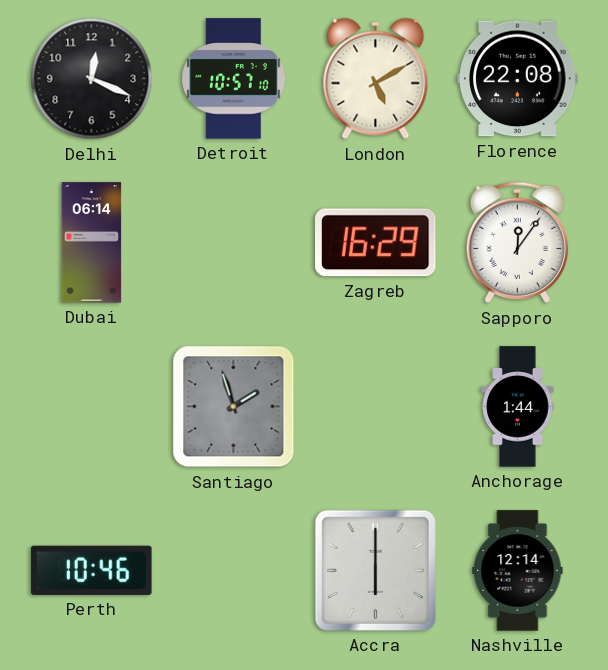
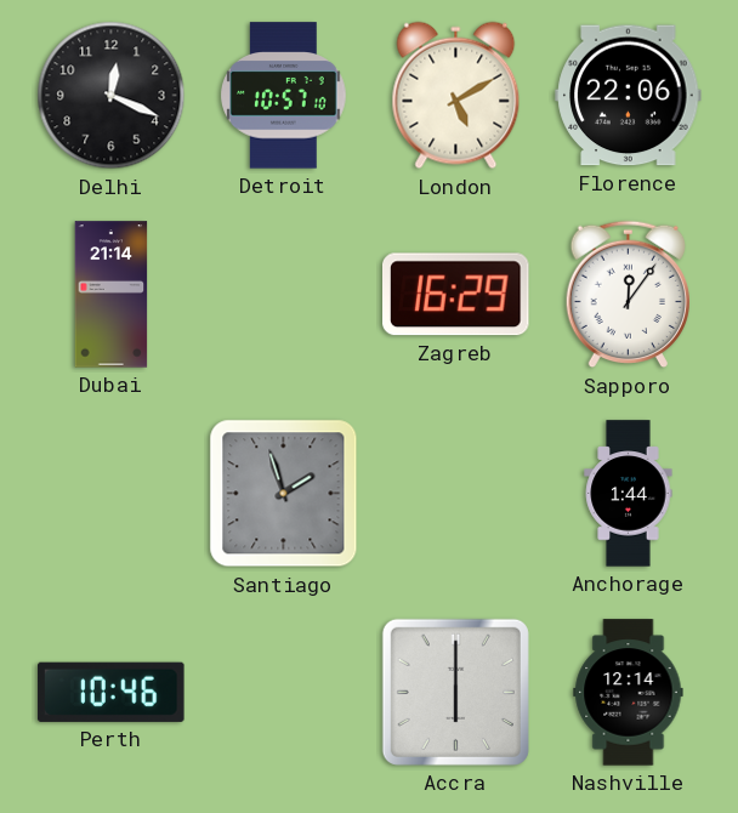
Florence: 22:08 -> 22:06 (629, 96)
Dubai: 06:14 -> 21:14 (112, 295)
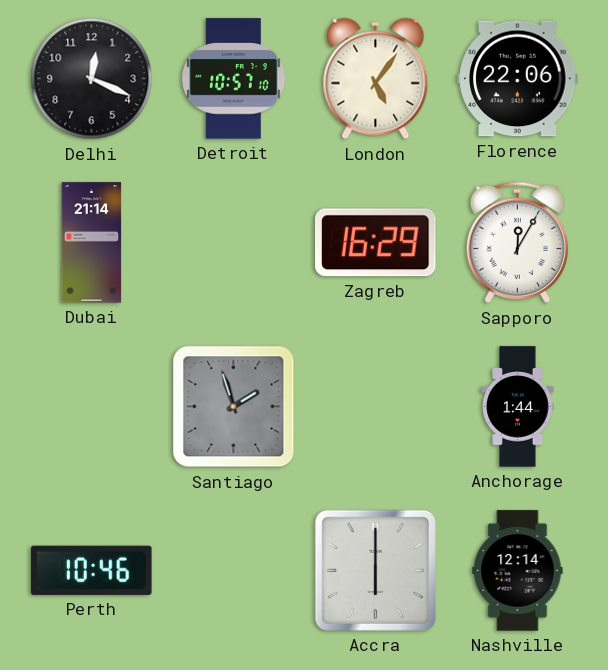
London: 5:10 -> 5:06 (376, 79)
Sapporo: 12:06 -> 12:05 (517, 243)
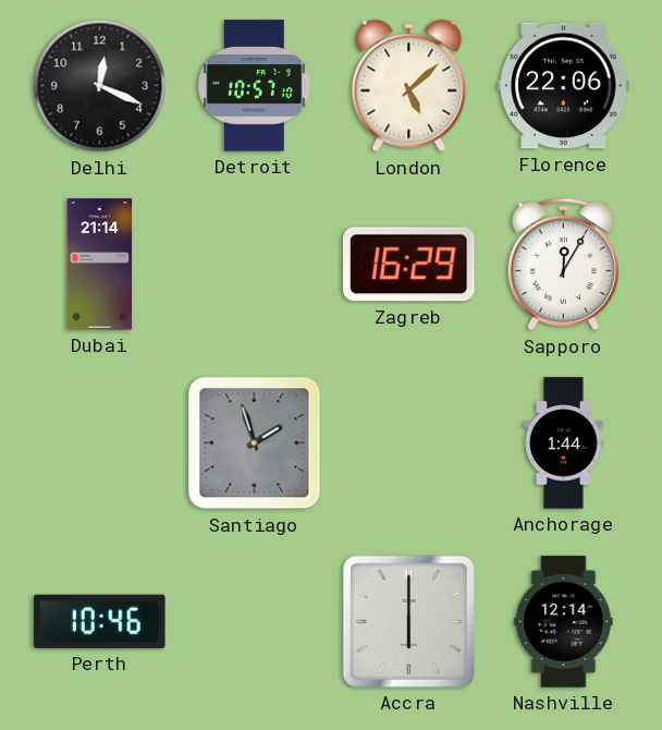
London: 5:06 -> 5:08 (409, 86)
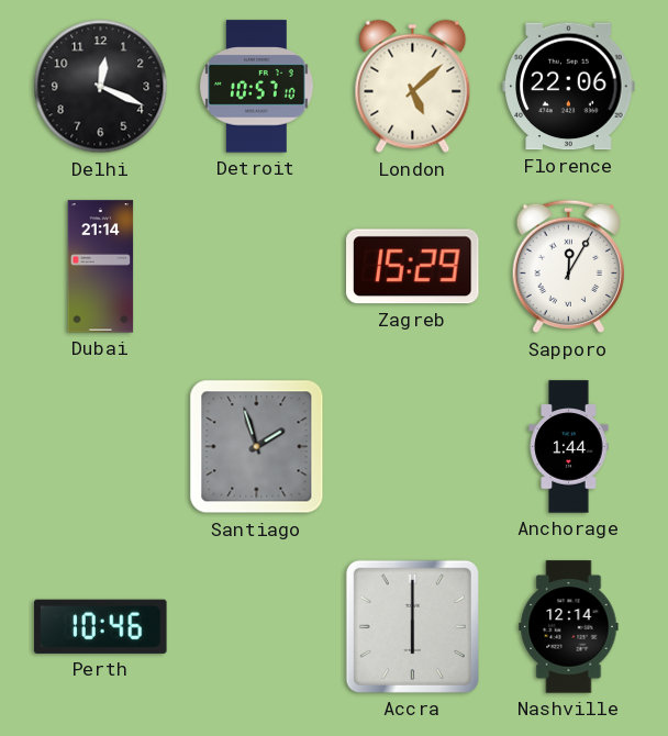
Zagreb: 16:29 -> 15:29 (413, 267)
